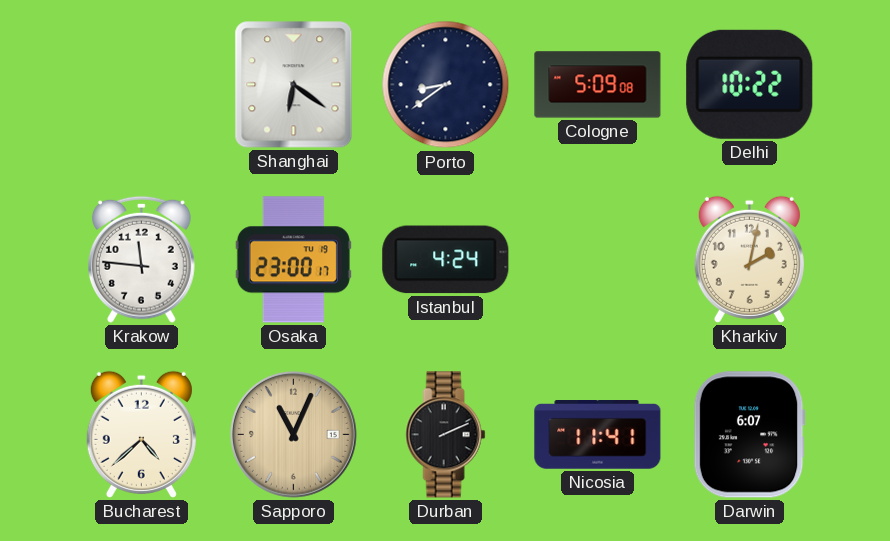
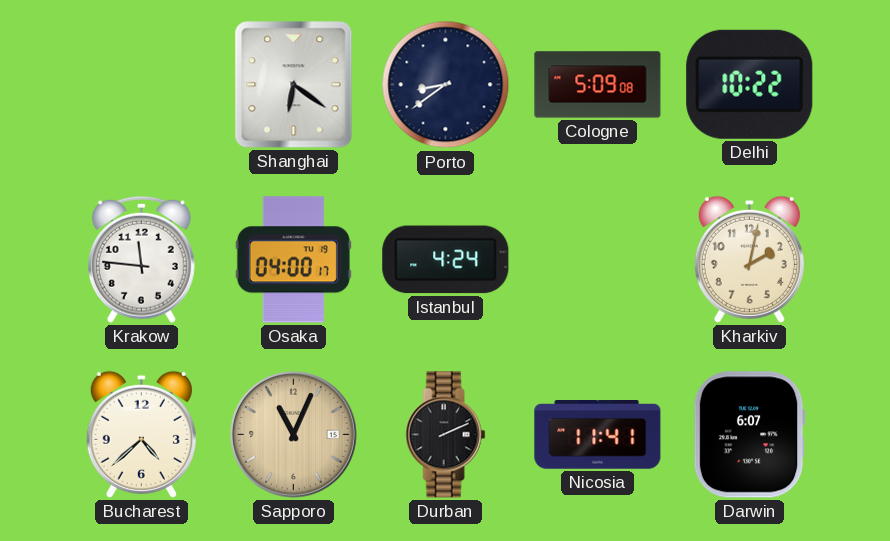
Osaka: 23:00 -> 04:00 (293, 260)
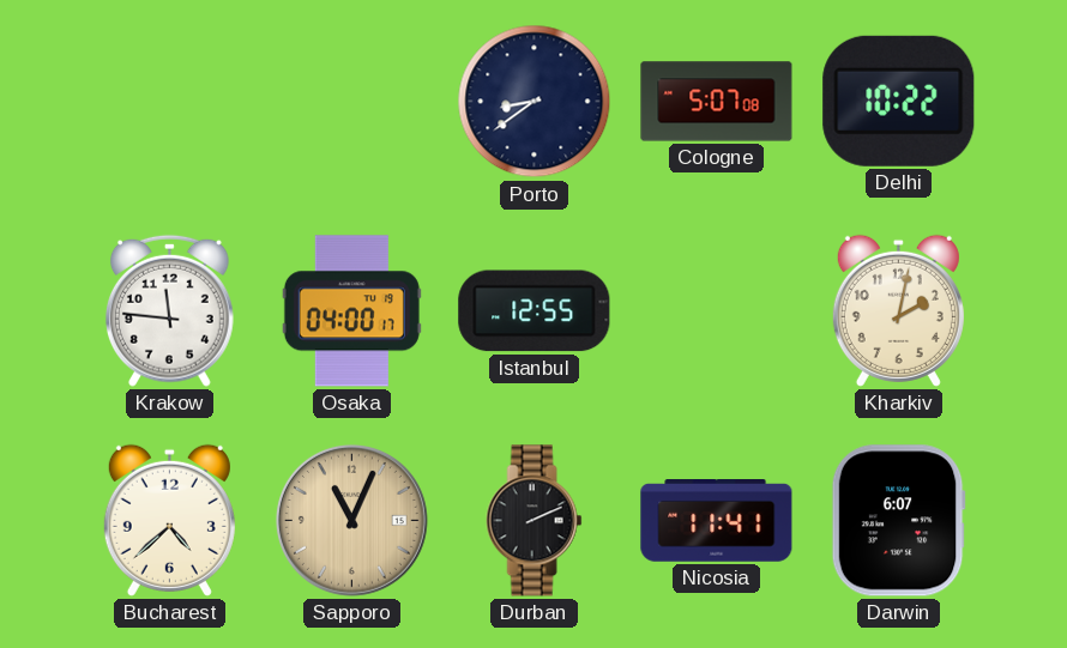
Shanghai: 6:21 -> none (294, 85)
Cologne: 5:09 -> 5:07 (717, 102)
Istanbul: 4:24 -> 12:55 (535, 311)
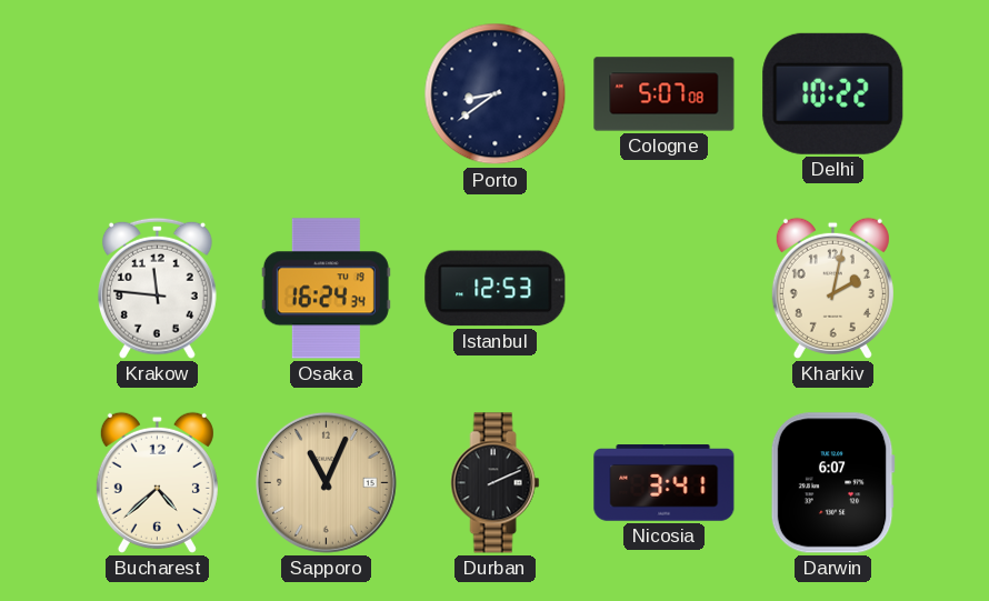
Osaka: 04:00 -> 16:24 (326, 289)
Istanbul: 12:55 -> 12:53 (496, 289)
Nicosia: 11:41 -> 3:41 (665, 483)
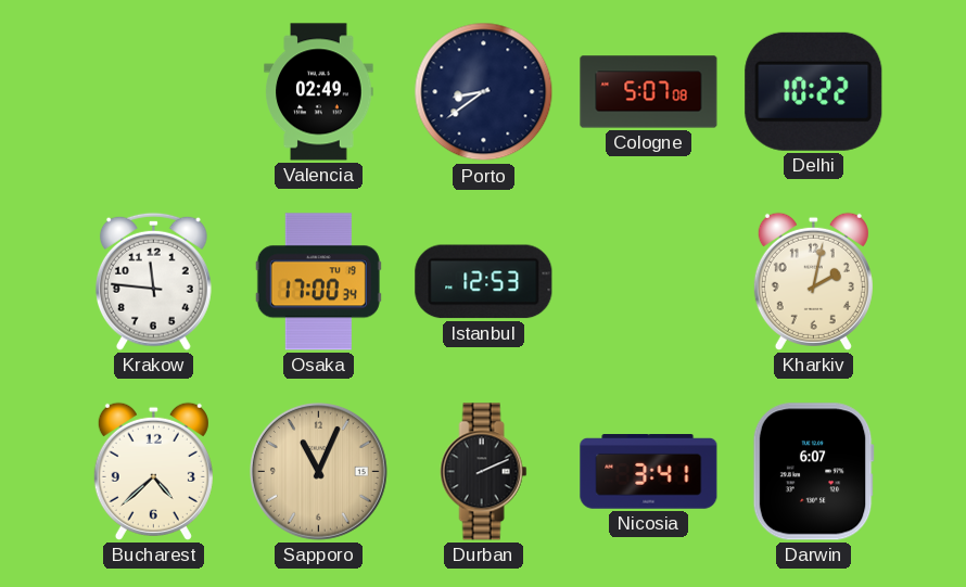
Valencia: none -> 02:49 (319, 92)
Osaka: 16:24 -> 17:00 (318, 282)
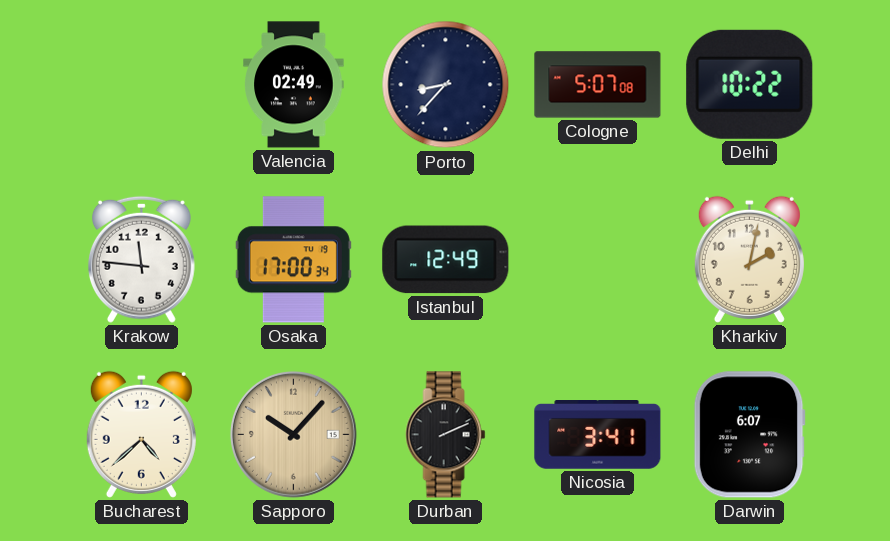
Porto: 8:39 -> 8:37 (446, 85)
Istanbul: 12:53 -> 12:49 (446, 260)
Sapporo: 11:04 -> 10:07 (293, 434)
